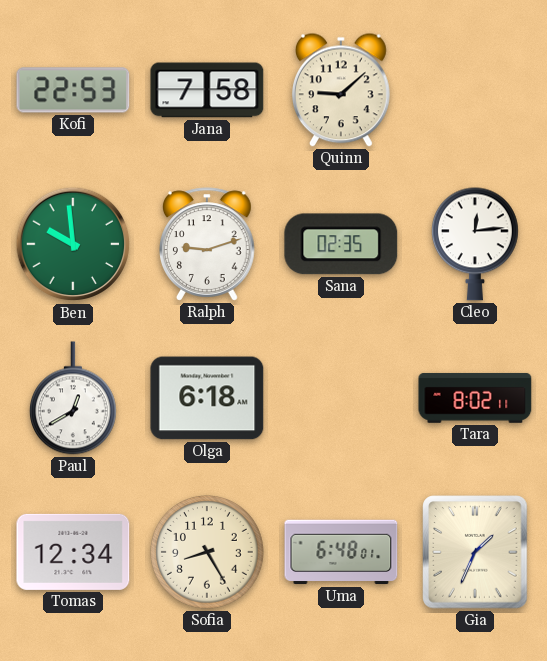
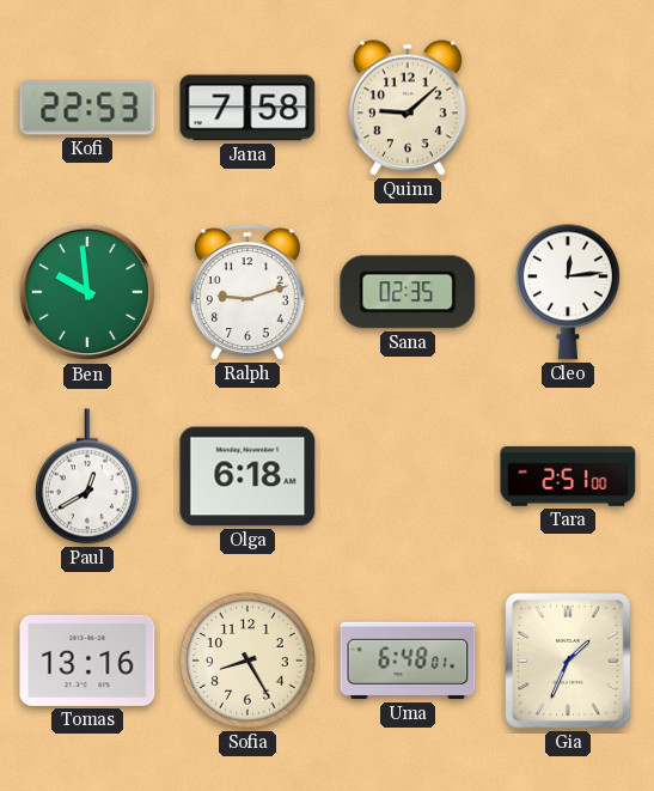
Tara: 8:02 -> 2:51 (568, 476)
Tomas: 12:34 -> 13:16 (87, 661)
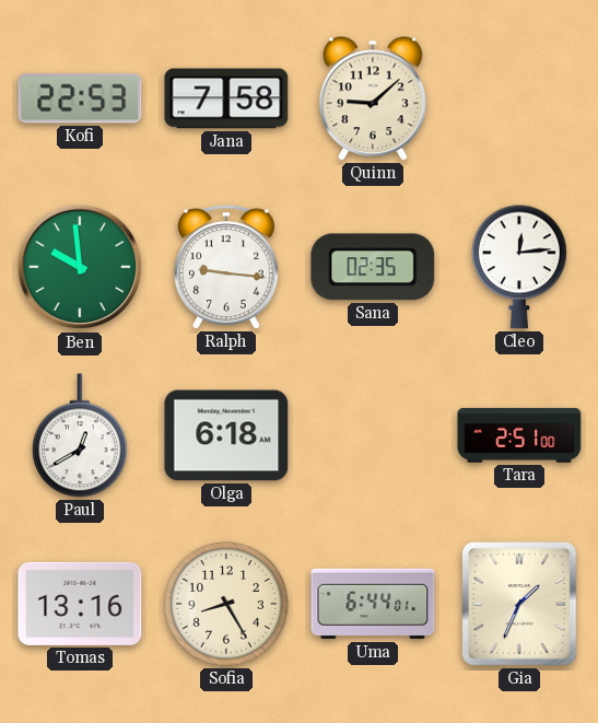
Ralph: 9:12 -> 9:16 (227, 267)
Uma: 6:48 -> 6:44 (373, 604)
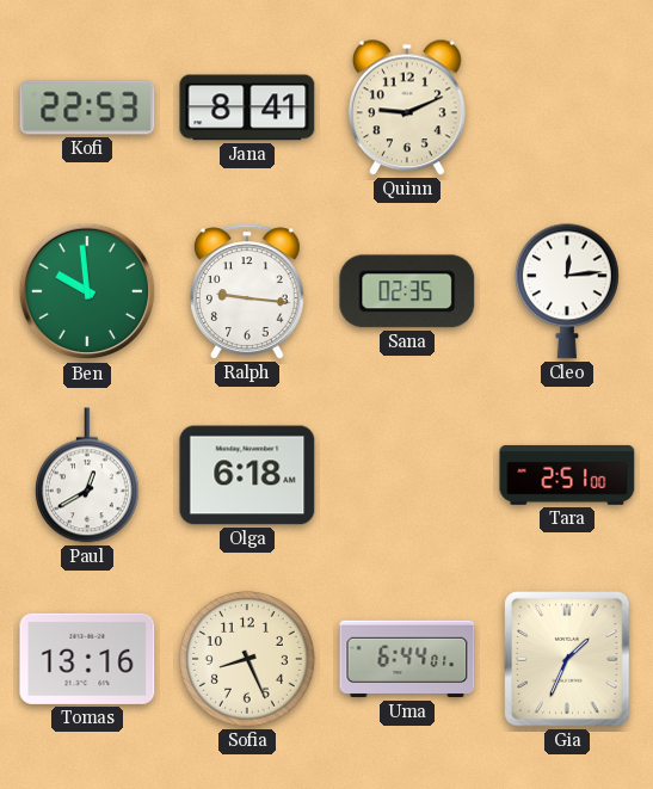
Jana: 7:58 -> 8:41 (247, 107)
Quinn: 9:08 -> 9:11 (407, 107)
Sofia: 8:25 -> 8:26 (248, 660)
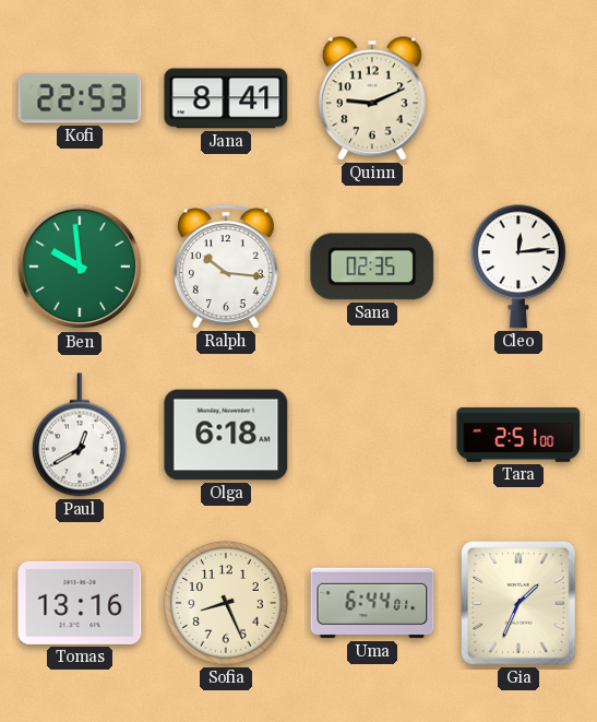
Ralph: 9:16 -> 10:16 (227, 267)
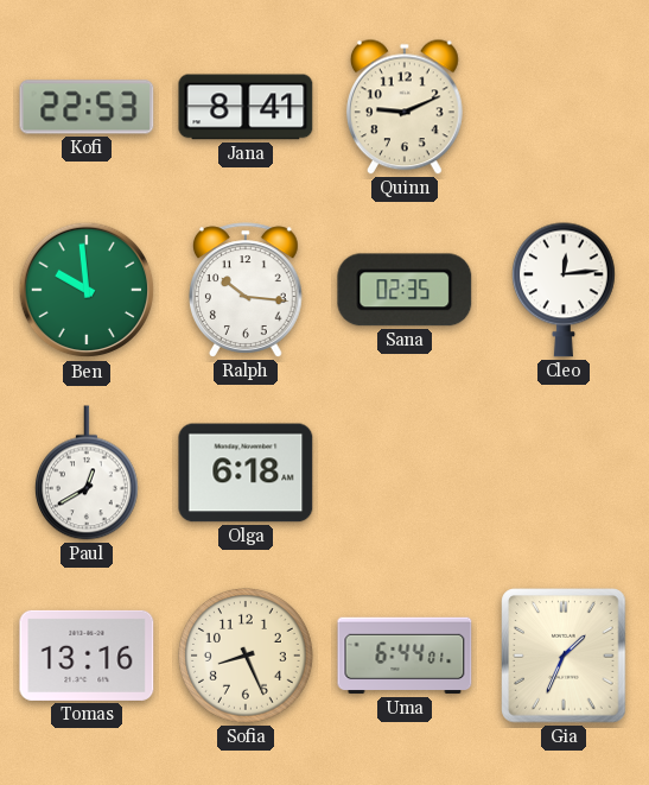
Tara: 2:51 -> none (518, 435)
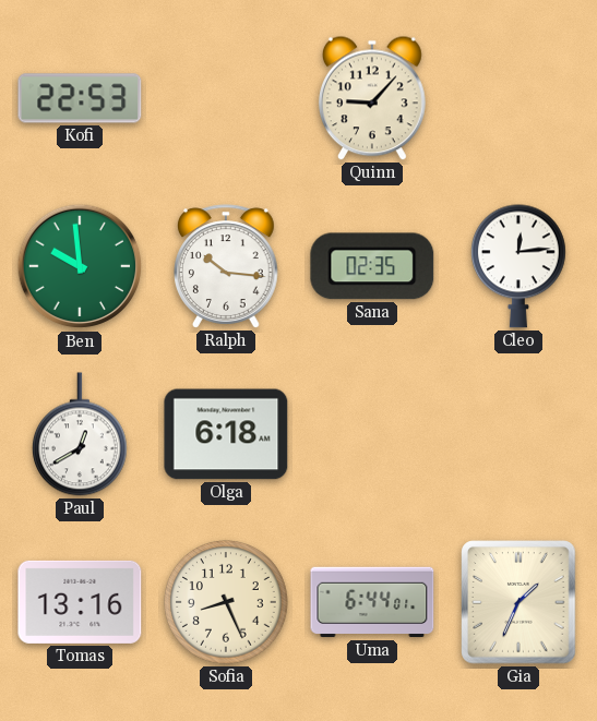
Jana: 8:41 -> none (246, 107)
Quinn: 9:11 -> 9:07 (372, 98)
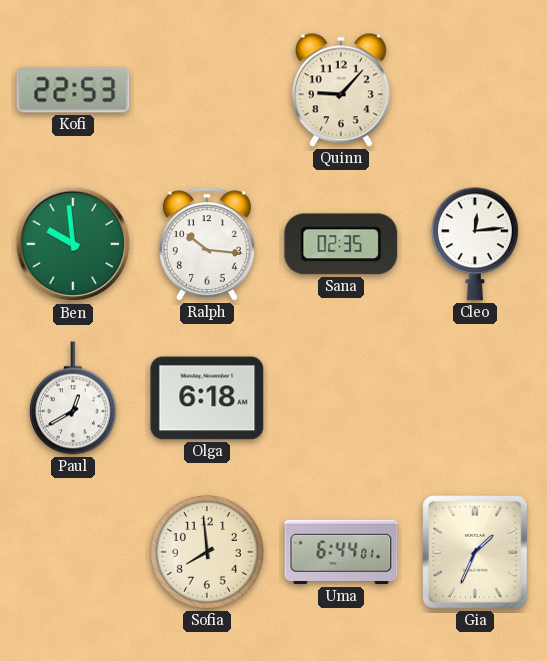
Tomas: 13:16 -> none (80, 602)
Sofia: 8:26 -> 7:59 (208, 553)
